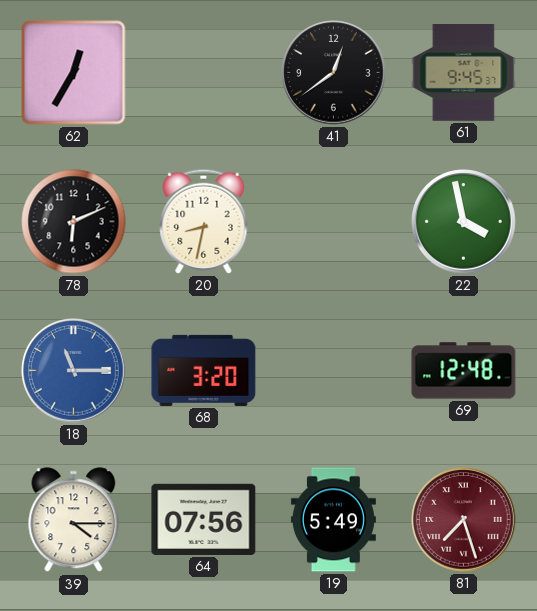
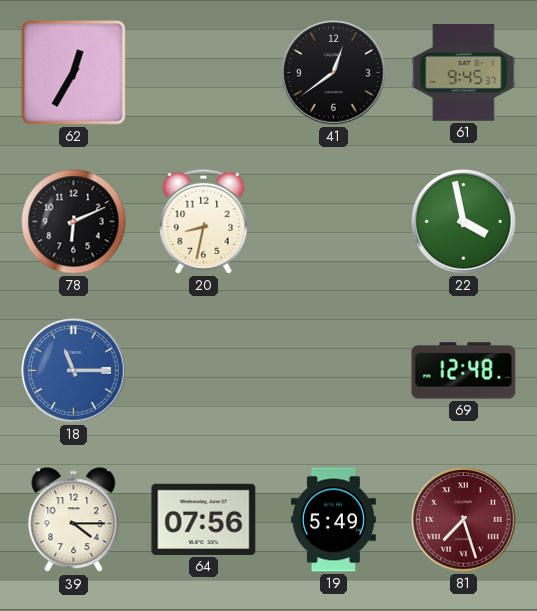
68: 3:20 -> none (204, 370)
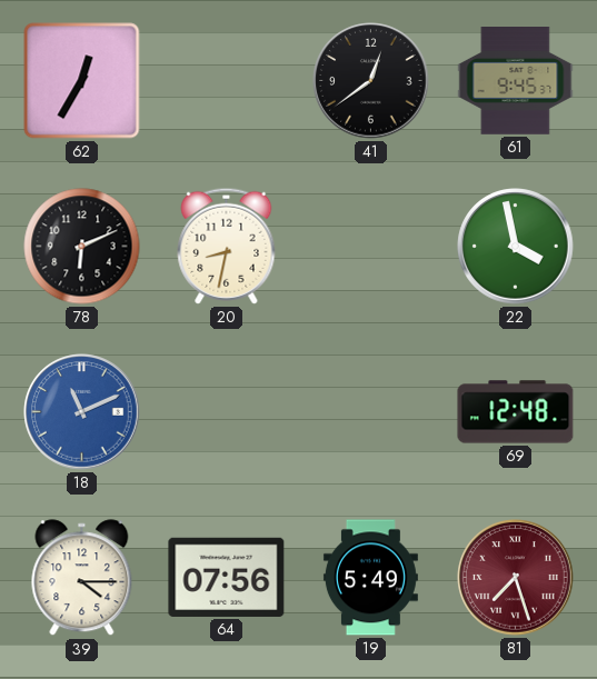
18: 11:15 -> 11:11 (82, 412)
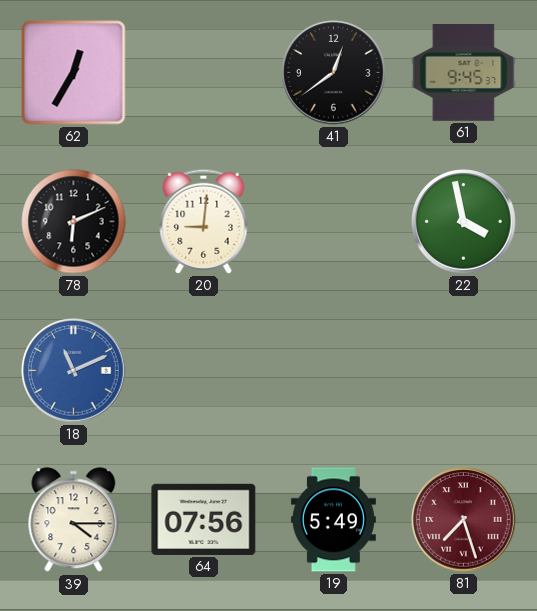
20: 8:32 -> 9:01 (204, 221)
69: 12:48 -> none (516, 412)
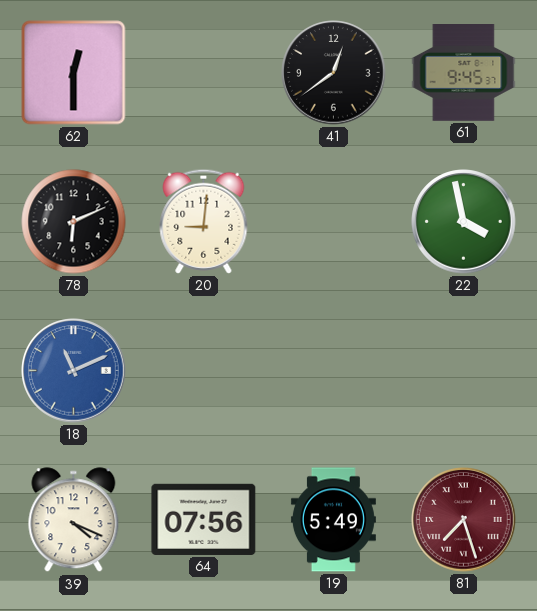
62: 12:35 -> 12:30 (74, 73)
39: 4:15 -> 4:19 (74, 520)
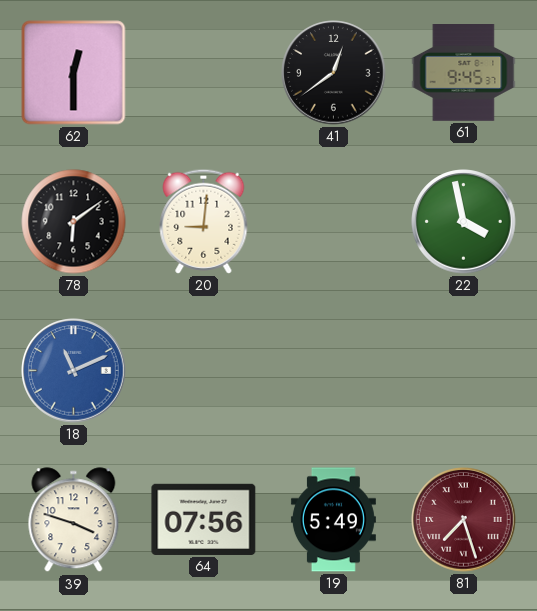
78: 6:11 -> 6:09 (74, 222)
39: 4:19 -> 3:48 (74, 520)
